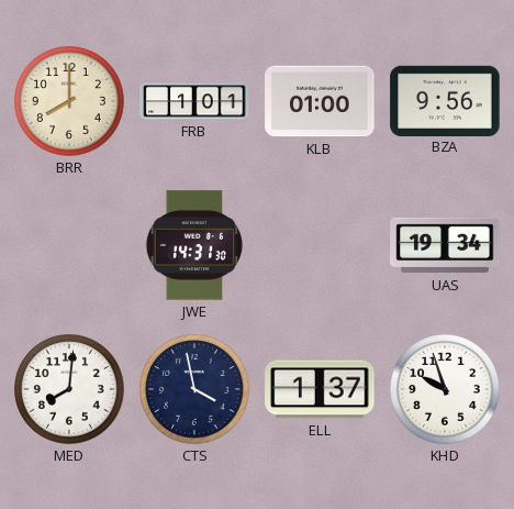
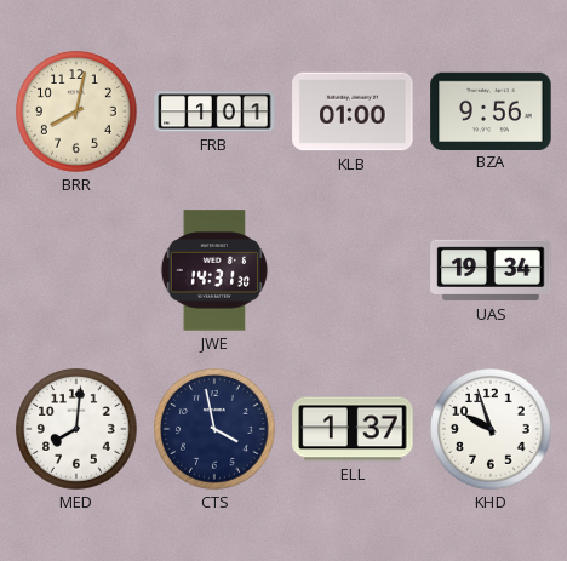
BRR: 8:00 -> 8:02 (78, 113)
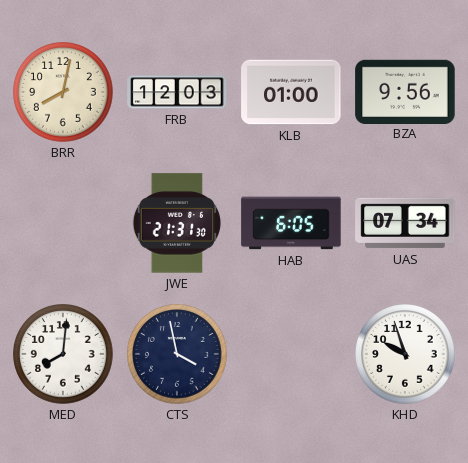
FRB: 1:01 -> 12:03 (177, 92)
JWE: 14:31 -> 21:31 (177, 223)
HAB: none -> 6:05 (291, 223)
UAS: 19:34 -> 07:34 (405, 223)
ELL: 1:37 -> none (353, 429)
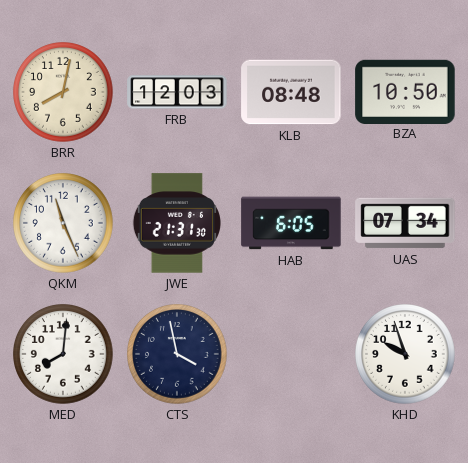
KLB: 01:00 -> 08:48 (291, 92)
BZA: 9:56 -> 10:50 (405, 91)
QKM: none -> 11:26 (64, 224)
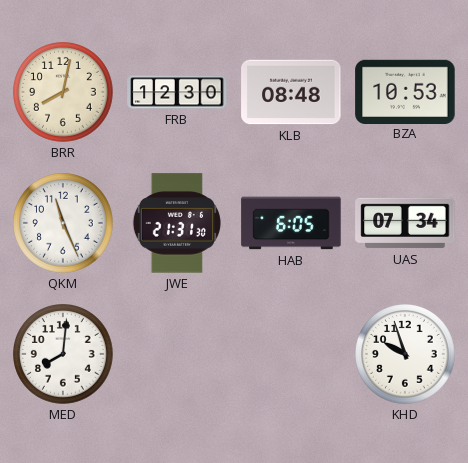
FRB: 12:03 -> 12:30 (177, 92)
BZA: 10:50 -> 10:53 (405, 91)
CTS: 3:58 -> none (178, 355)
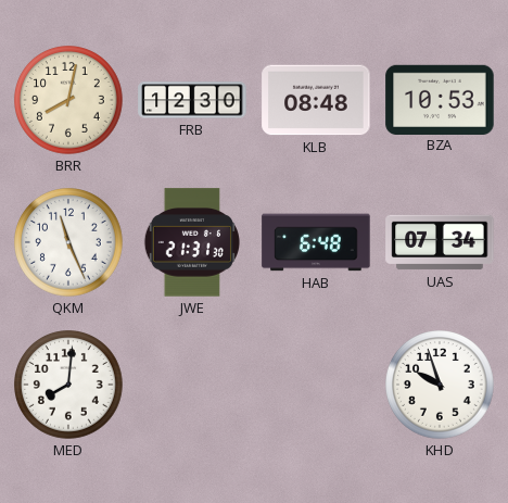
HAB: 6:05 -> 6:48 (316, 242)
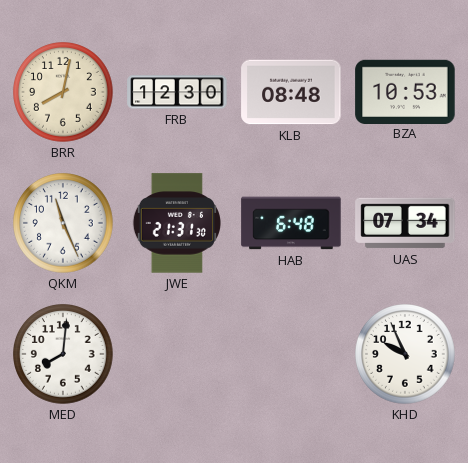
KHD: 9:57 -> 9:56 (406, 355)
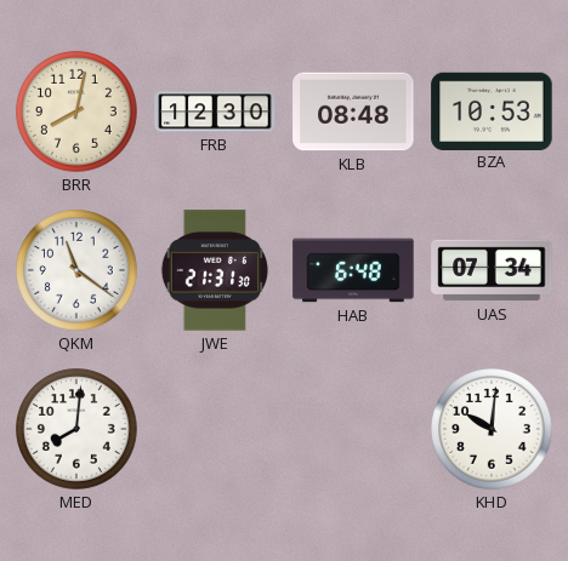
QKM: 11:26 -> 11:21 (78, 271)
KHD: 9:56 -> 10:01 (493, 430)
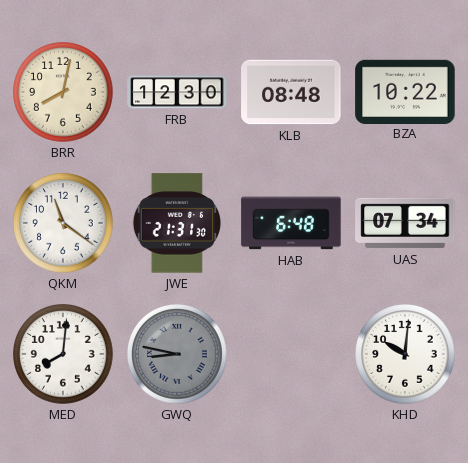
BZA: 10:53 -> 10:22 (405, 91)
GWQ: none -> 8:47 (178, 355)
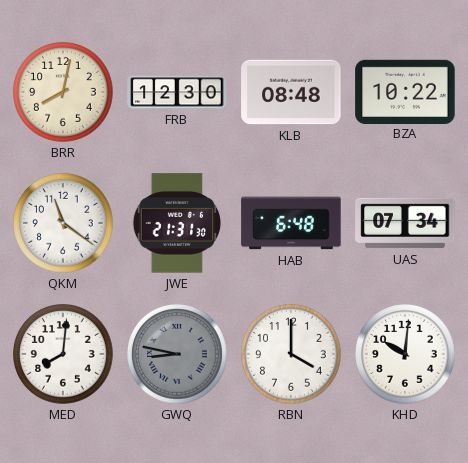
RBN: none -> 4:00 (292, 355)
